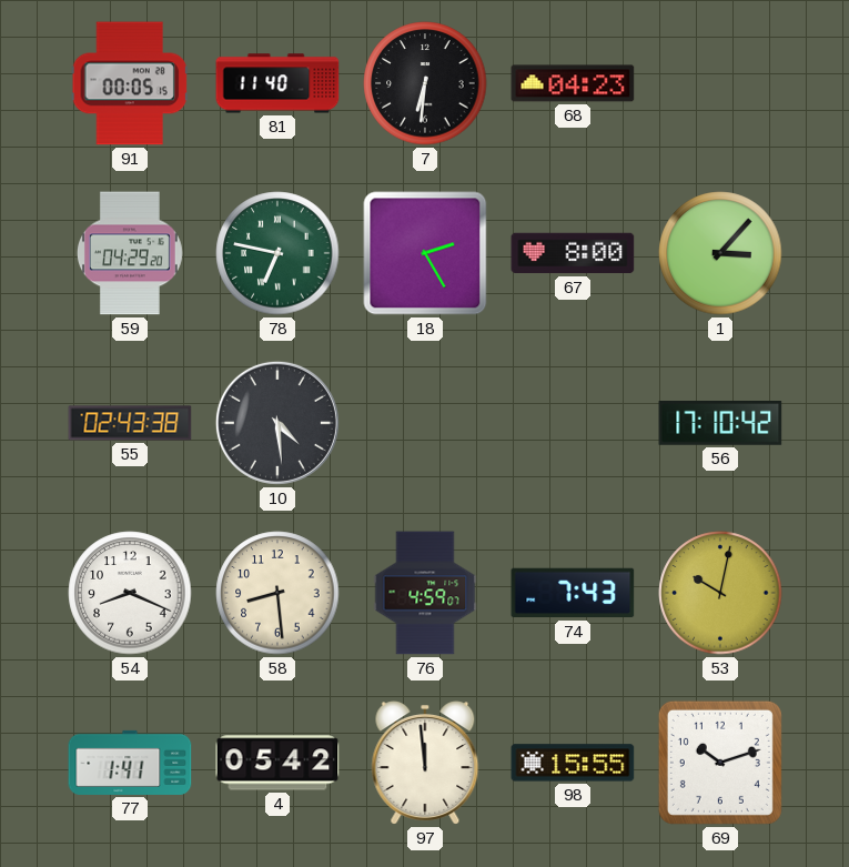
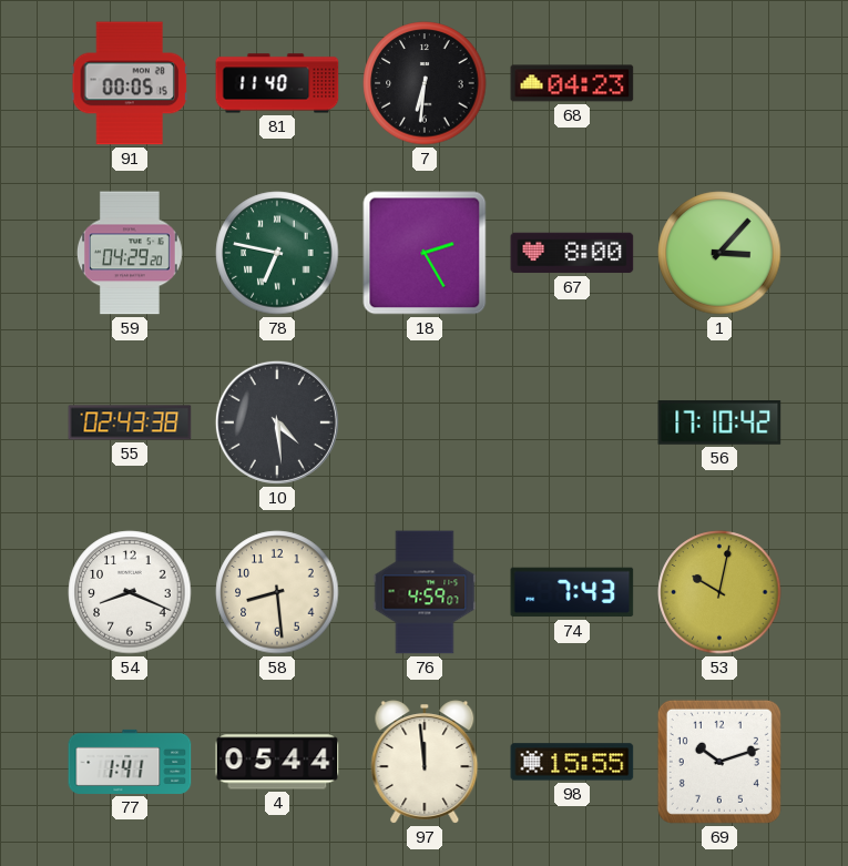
4: 05:42 -> 05:44 (277, 762)
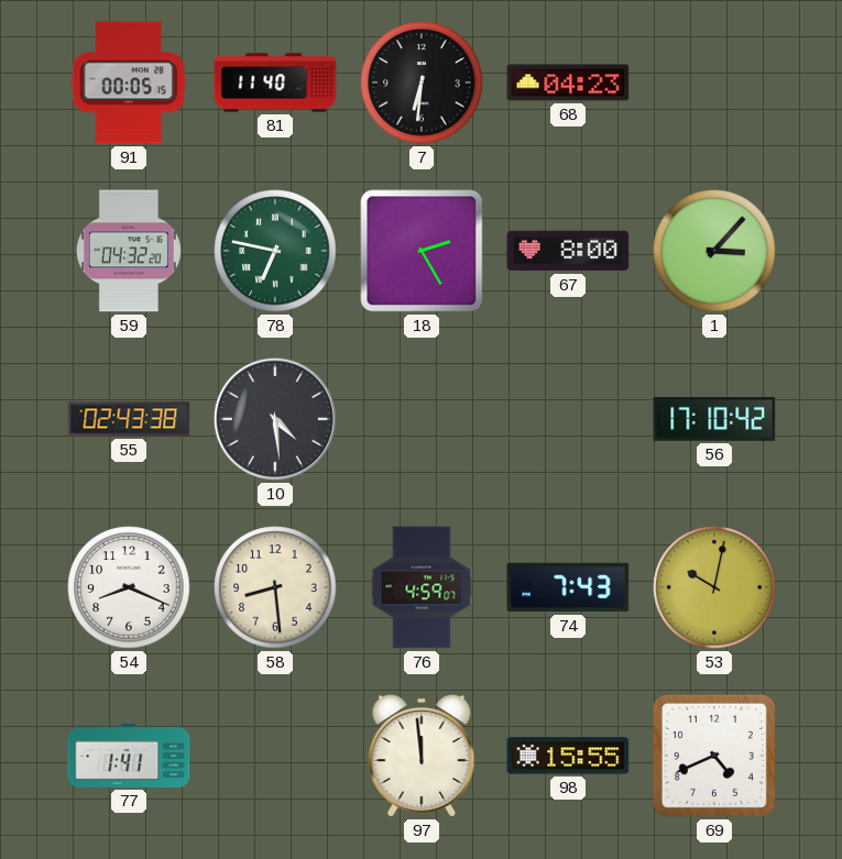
59: 04:29 -> 04:32 (129, 251)
4: 05:44 -> none (277, 762)
69: 10:12 -> 4:41 (714, 756)
